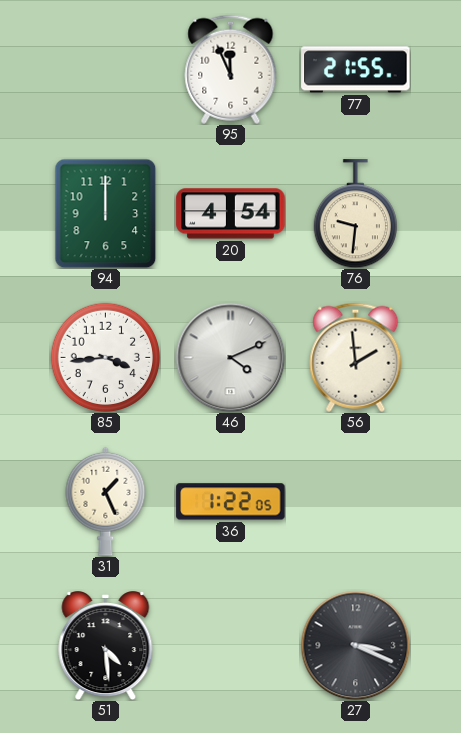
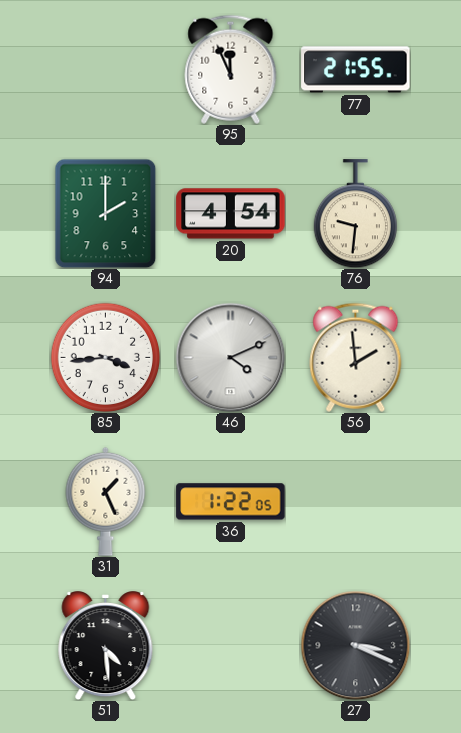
94: 12:00 -> 2:00 (106, 213)
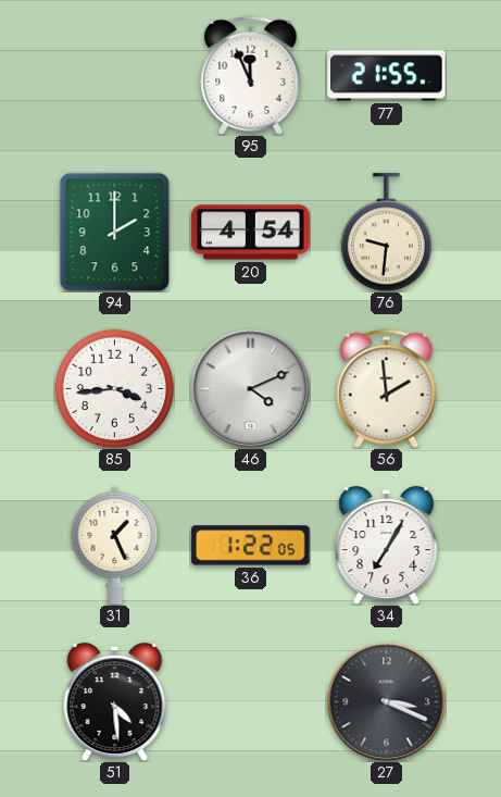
34: none -> 7:05 (387, 546)
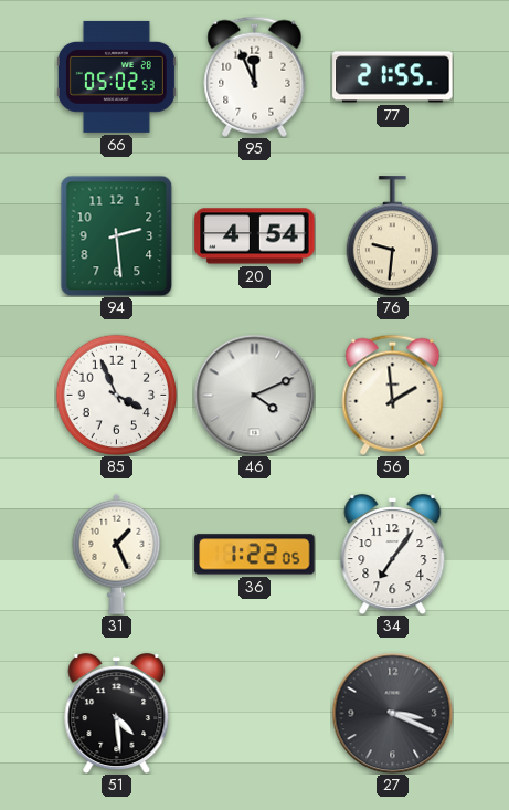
66: none -> 05:02 (116, 76)
94: 2:00 -> 2:29 (117, 235)
85: 3:44 -> 3:56 (116, 395)
34: 7:05 -> 7:06 (393, 555)
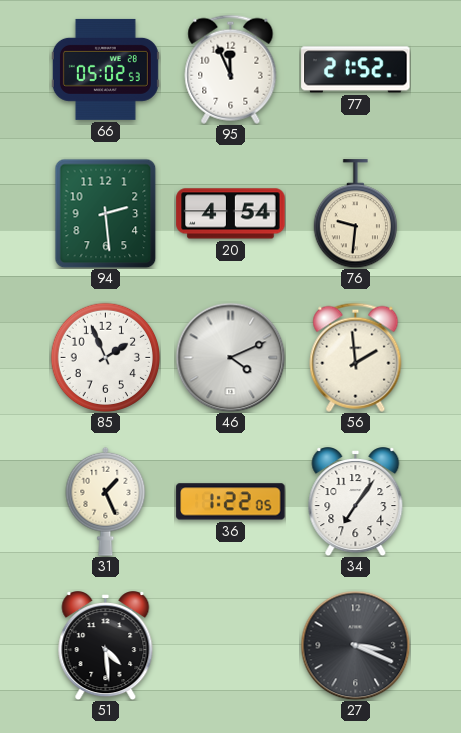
77: 21:55 -> 21:52 (356, 70)
85: 3:56 -> 1:56 (105, 357)
